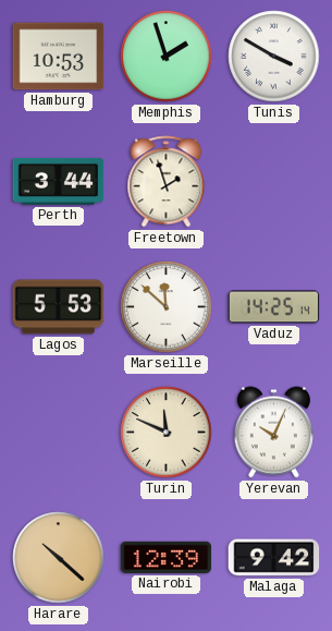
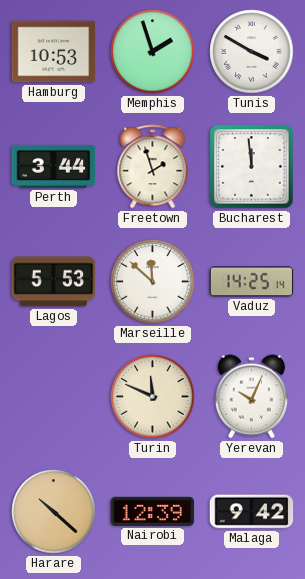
Bucharest: none -> 11:59 (252, 167)
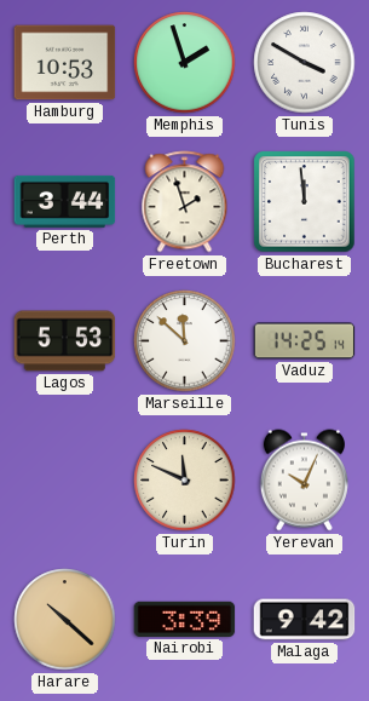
Nairobi: 12:39 -> 3:39 (185, 619)
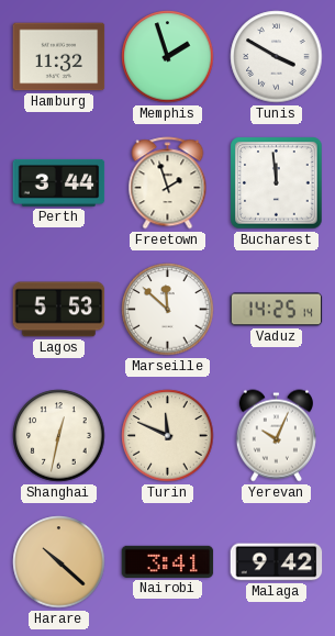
Hamburg: 10:53 -> 11:32 (59, 57)
Shanghai: none -> 12:32 (59, 436)
Nairobi: 3:39 -> 3:41 (168, 561)
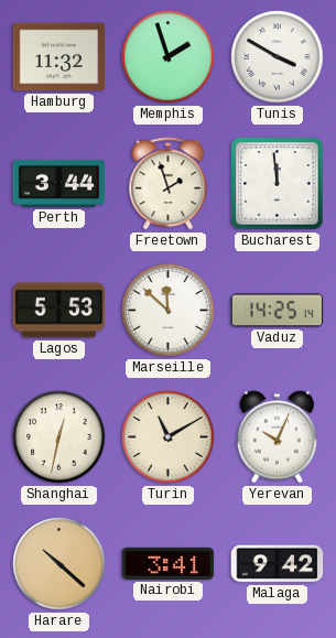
Turin: 11:49 -> 11:10 (169, 437)
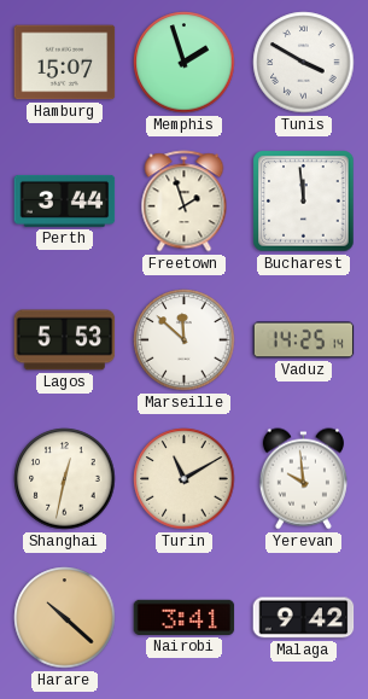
Hamburg: 11:32 -> 15:07 (65, 63)
Yerevan: 10:04 -> 9:59 (303, 479)
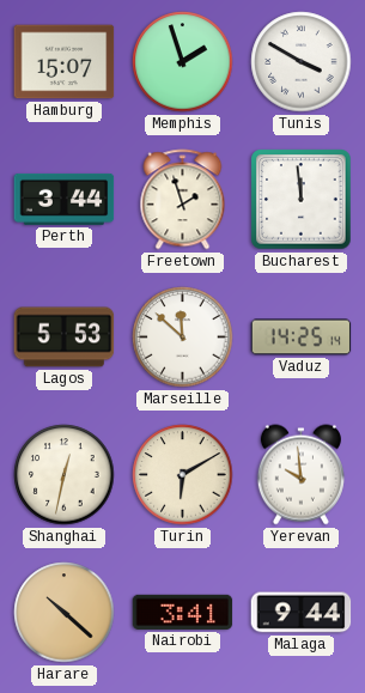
Turin: 11:10 -> 6:10 (183, 475)
Malaga: 9:42 -> 9:44 (302, 613)
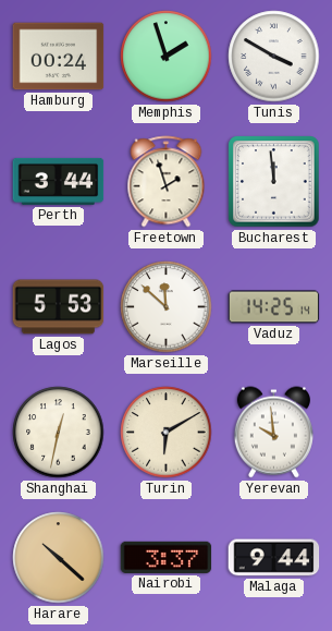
Hamburg: 15:07 -> 00:24 (59, 57)
Nairobi: 3:41 -> 3:37 (167, 557)
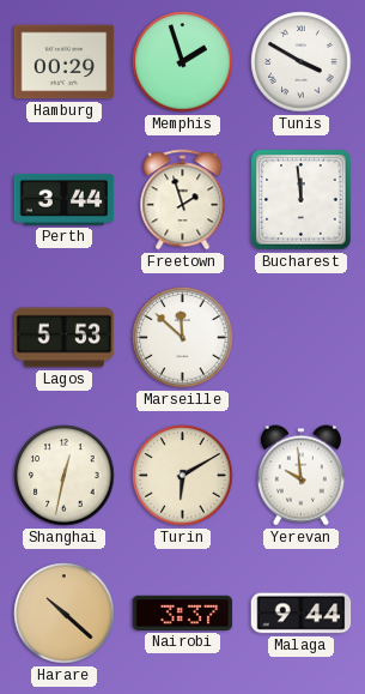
Hamburg: 00:24 -> 00:29 (65, 62)
Vaduz: 14:25 -> none (274, 307)
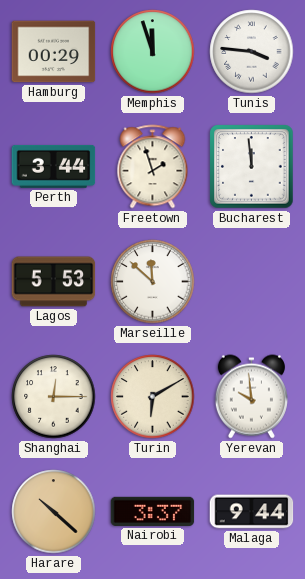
Memphis: 1:57 -> 11:57 (153, 52)
Tunis: 3:50 -> 3:46 (252, 52)
Shanghai: 12:32 -> 12:15 (54, 397)
